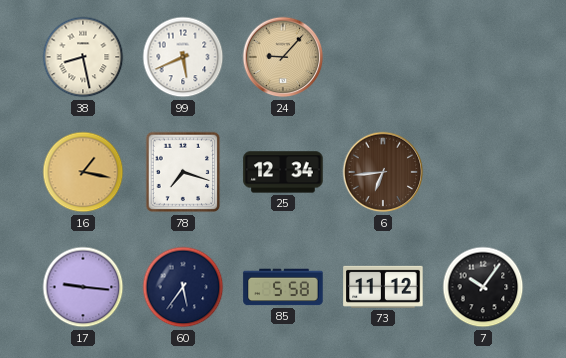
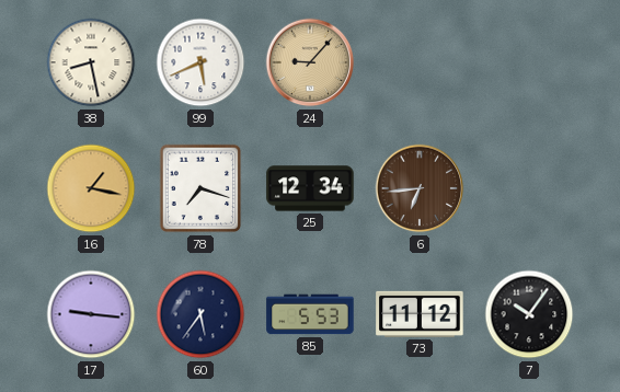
85: 5:58 -> 5:53 (310, 314)
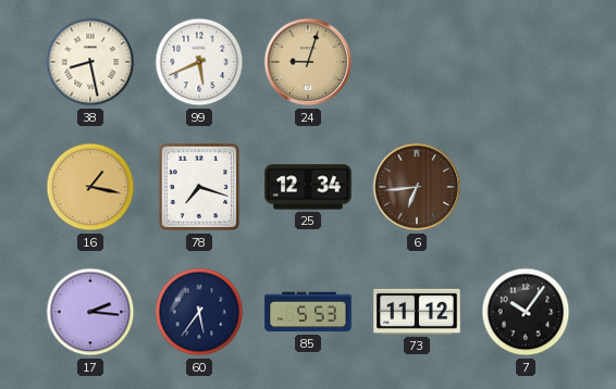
24: 9:07 -> 9:03 (308, 62)
17: 9:16 -> 2:16 (90, 312)
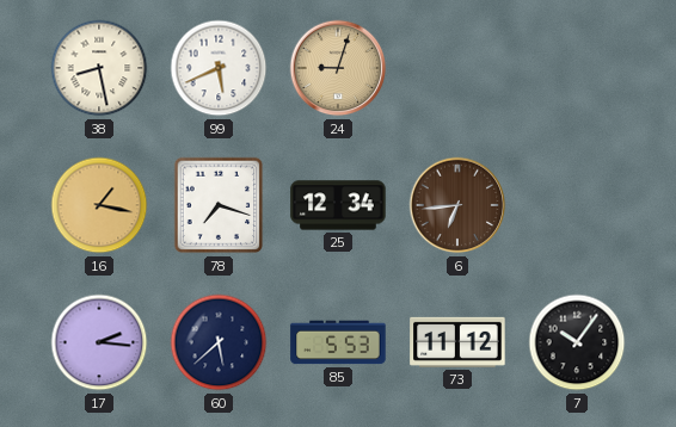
60: 5:36 -> 5:38 (219, 342)
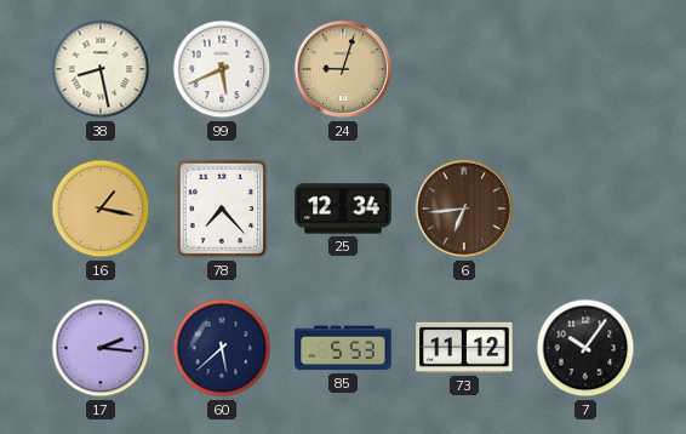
78: 7:18 -> 7:23 (222, 209)
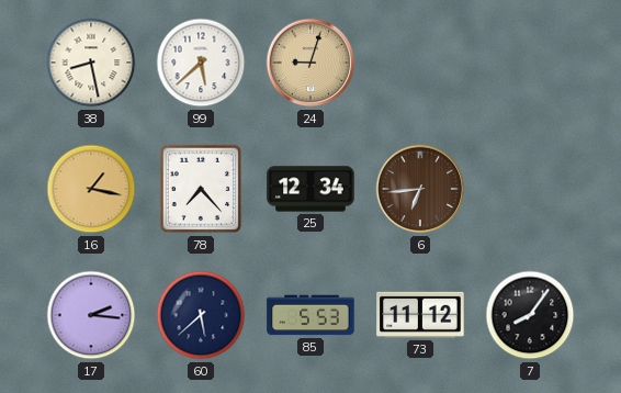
99: 5:41 -> 5:38 (201, 63)
7: 10:06 -> 8:06 (530, 315)
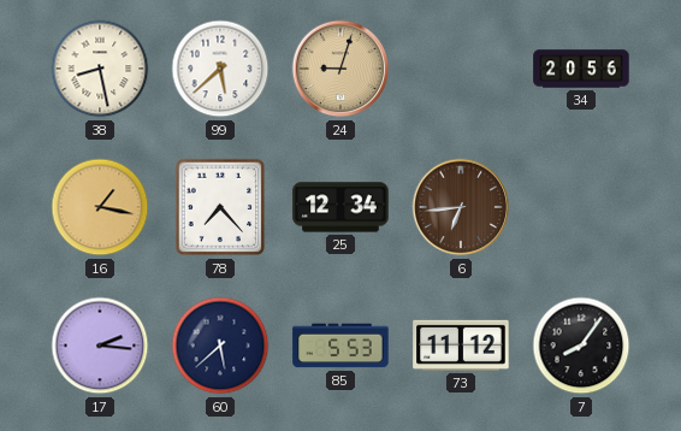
34: none -> 20:56 (581, 69)
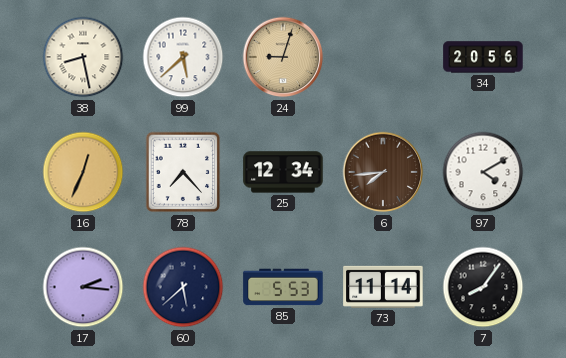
16: 1:17 -> 12:34 (83, 172)
6: 6:44 -> 7:44 (383, 172)
97: none -> 4:10 (483, 172)
73: 11:12 -> 11:14 (383, 287)
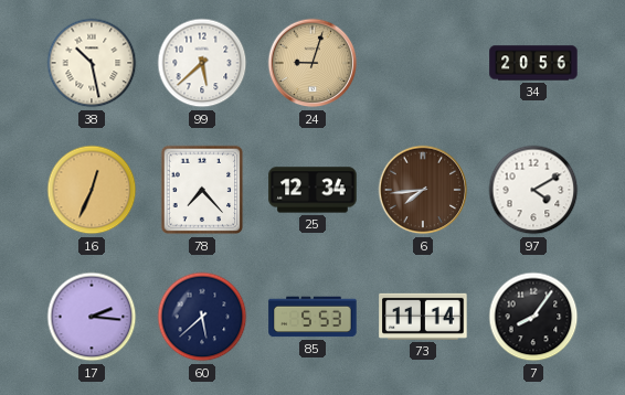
38: 8:28 -> 10:28 (92, 63)
